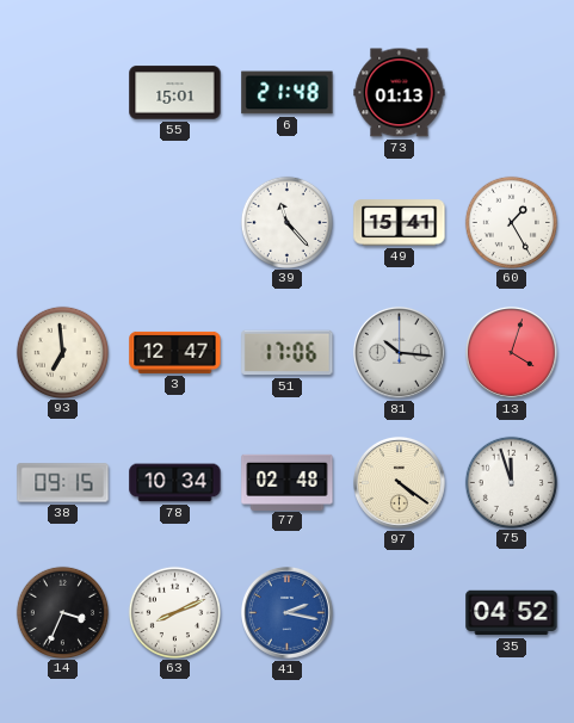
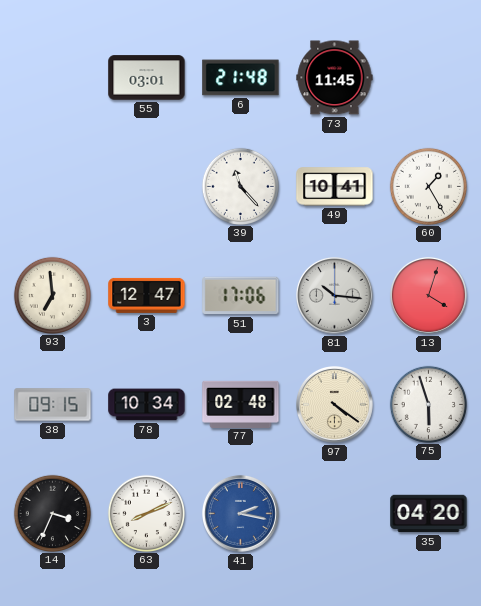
55: 15:01 -> 03:01 (147, 78)
73: 01:13 -> 11:45 (335, 78)
49: 15:41 -> 10:41 (335, 187)
75: 11:57 -> 5:57 (428, 404)
35: 04:52 -> 04:20 (429, 514)
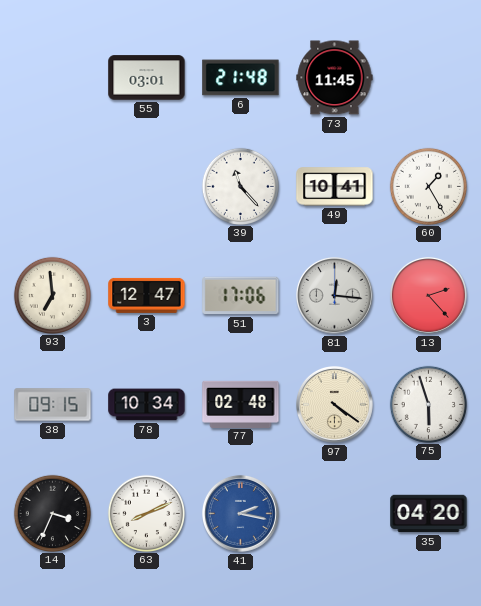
81: 10:16 -> 12:16 (334, 295)
13: 4:03 -> 2:23 (428, 295)
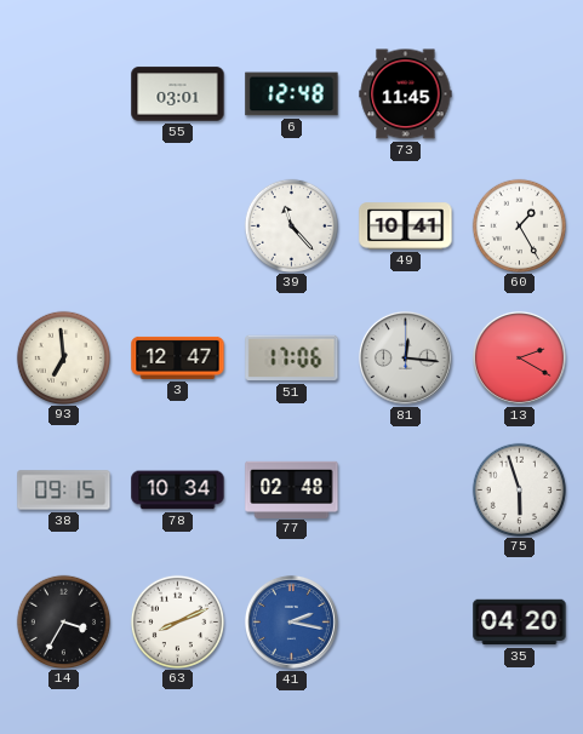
6: 21:48 -> 12:48 (292, 94)
13: 2:23 -> 2:20 (519, 357)
97: 4:21 -> none (334, 404)
14: 3:34 -> 3:35 (63, 621)
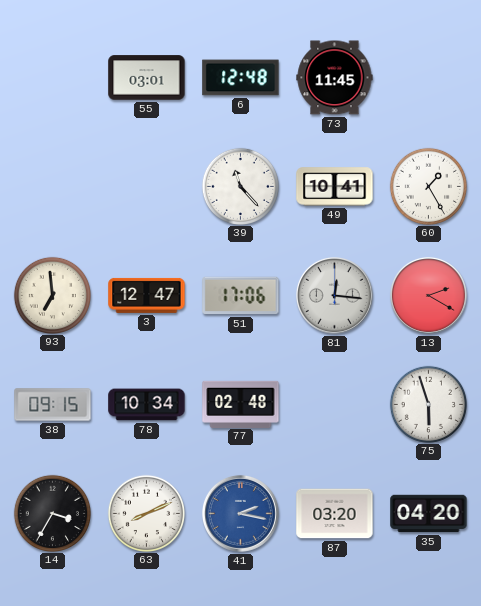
87: none -> 03:20 (335, 514)
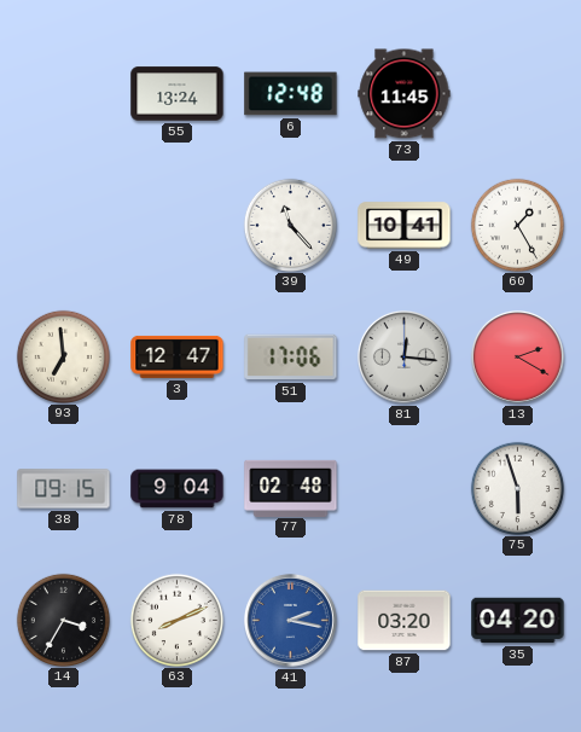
55: 03:01 -> 13:24 (178, 94)
78: 10:34 -> 9:04 (178, 489)
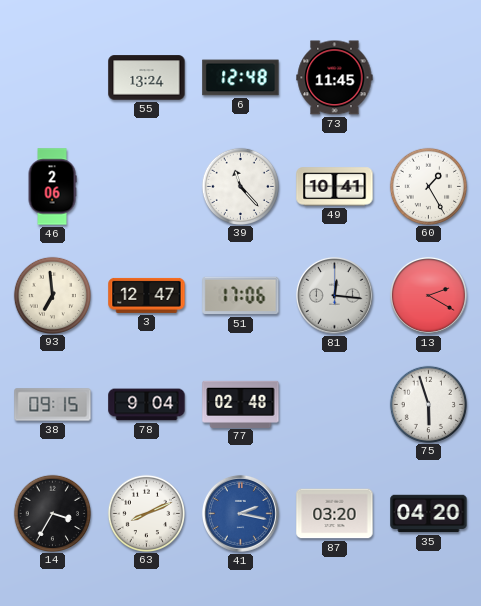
46: none -> 2:06 (52, 187)
